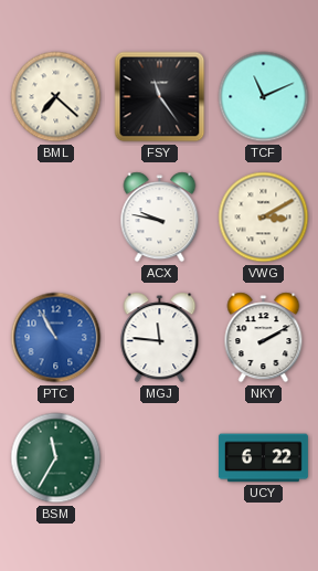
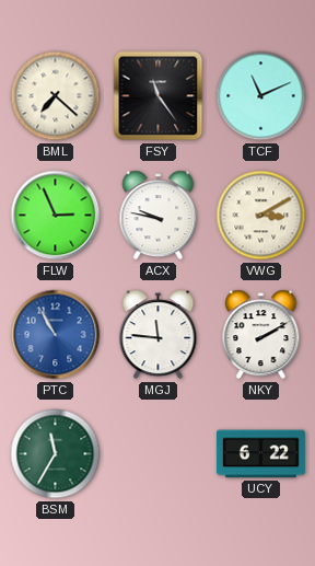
FLW: none -> 2:56 (56, 216)
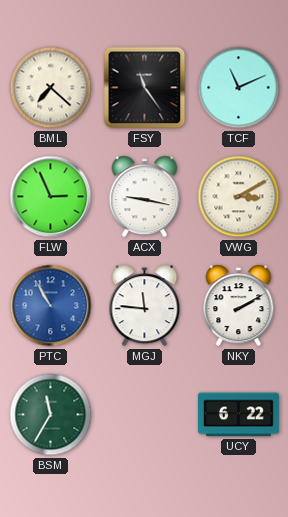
ACX: 9:47 -> 9:17 (145, 197)
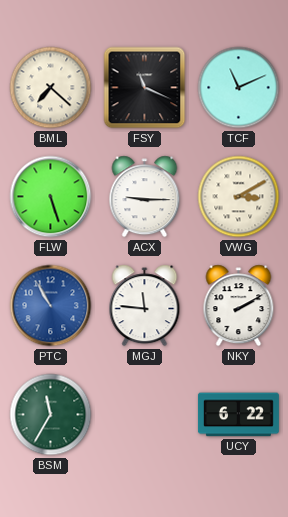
FSY: 11:24 -> 11:19 (145, 88)
FLW: 2:56 -> 5:27 (51, 197)
ACX: 9:17 -> 9:15 (145, 197)
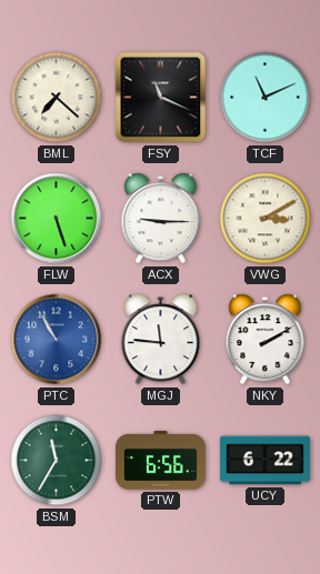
PTW: none -> 6:56 (160, 461)
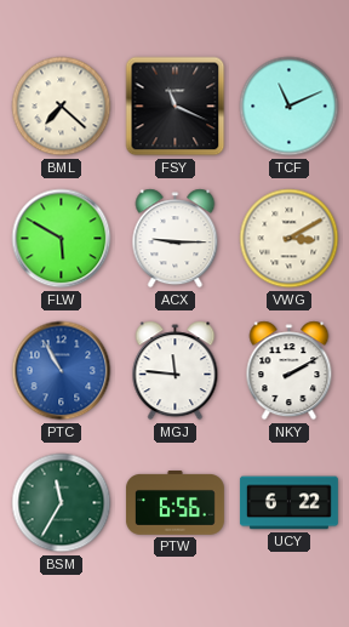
FLW: 5:27 -> 5:50 (62, 239)
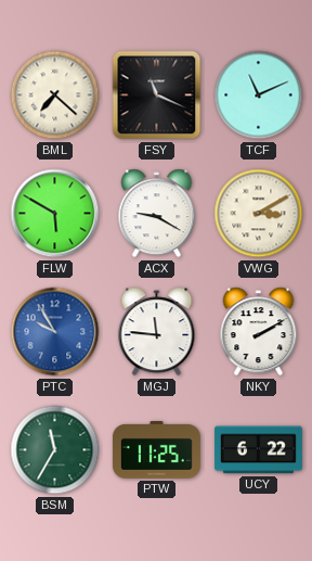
ACX: 9:15 -> 9:20 (157, 214)
PTC: 10:55 -> 9:55 (55, 332)
PTW: 6:56 -> 11:25 (156, 450)
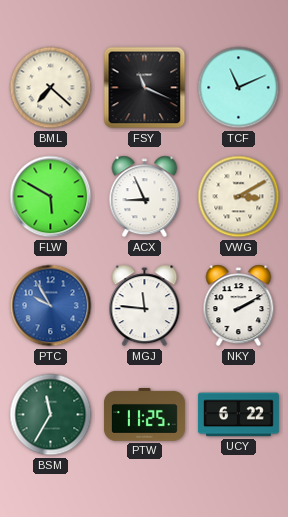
ACX: 9:20 -> 8:56 (145, 197)
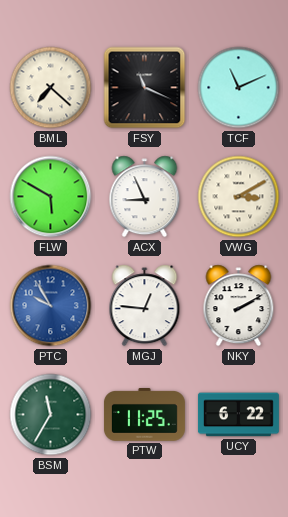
MGJ: 11:46 -> 12:46 (145, 306)
